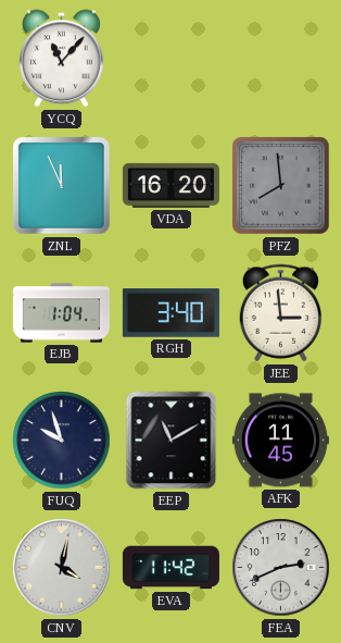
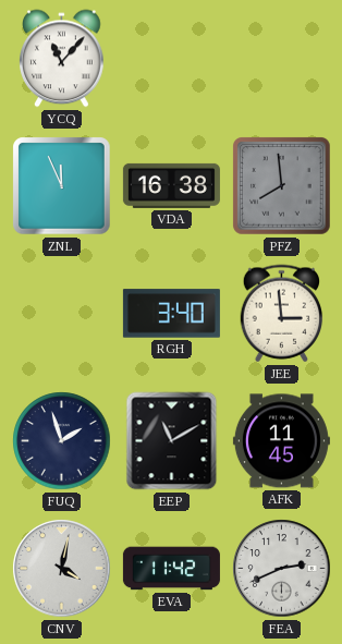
VDA: 16:20 -> 16:38 (171, 185)
EJB: 1:04 -> none (61, 313)
FUQ: 9:57 -> 1:57 (62, 441)
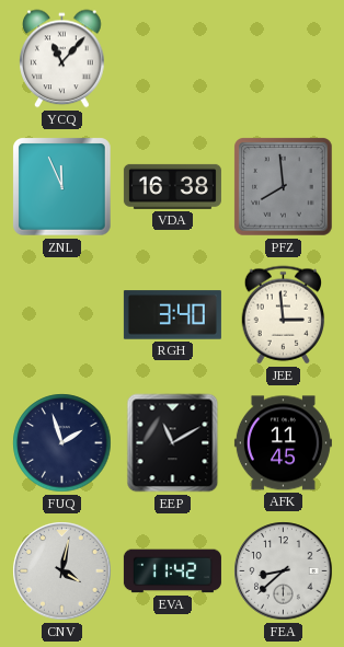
FEA: 2:41 -> 8:38 (284, 571)
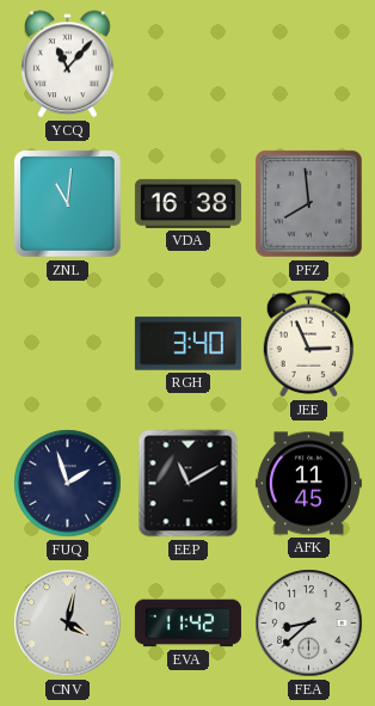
ZNL: 11:56 -> 11:01 (68, 204)
JEE: 2:59 -> 2:56 (309, 344)
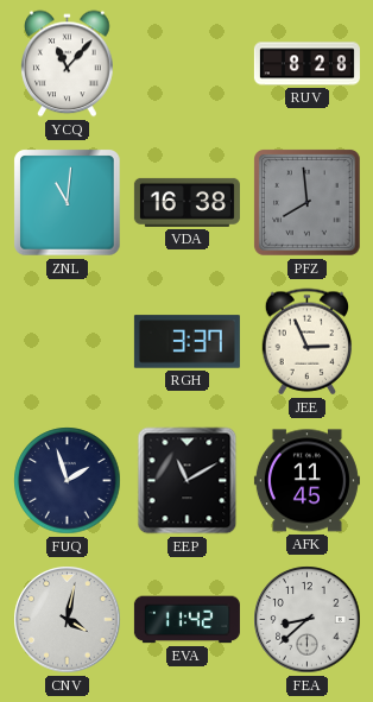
RUV: none -> 8:28 (306, 64)
RGH: 3:40 -> 3:37 (186, 342)
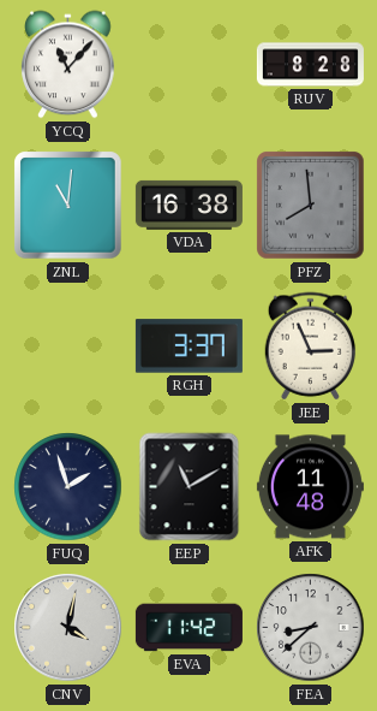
AFK: 11:45 -> 11:48 (310, 487)
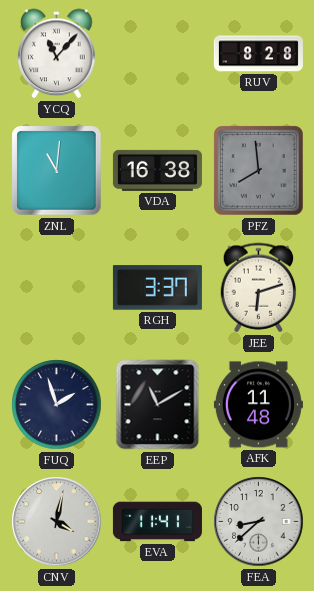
JEE: 2:56 -> 6:12 (259, 288)
EVA: 11:42 -> 11:41 (157, 522)
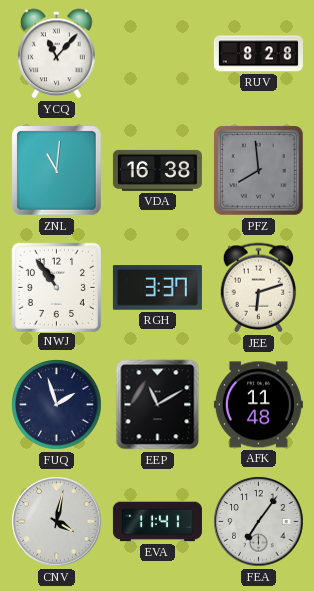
NWJ: none -> 10:54 (56, 287)
FEA: 8:38 -> 7:06 (259, 522)
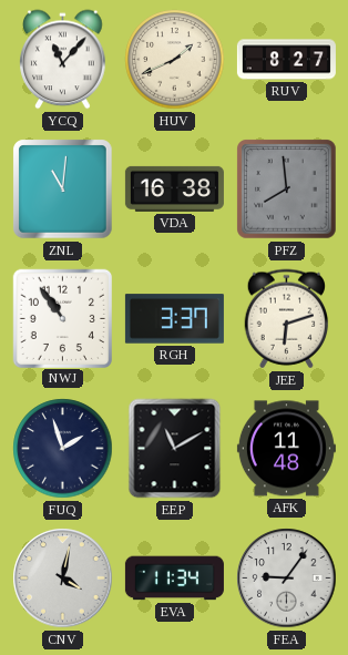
HUV: none -> 1:41 (175, 60)
RUV: 8:28 -> 8:27 (286, 60)
EVA: 11:41 -> 11:34 (174, 579)
FEA: 7:06 -> 9:06 (287, 579)
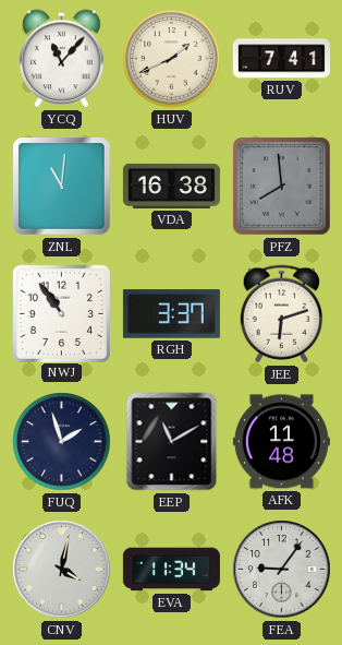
RUV: 8:27 -> 7:41 (281, 59)
